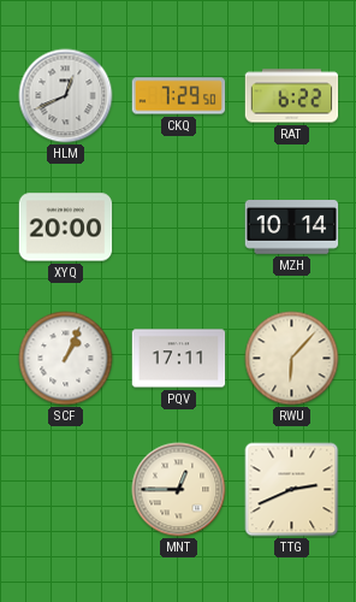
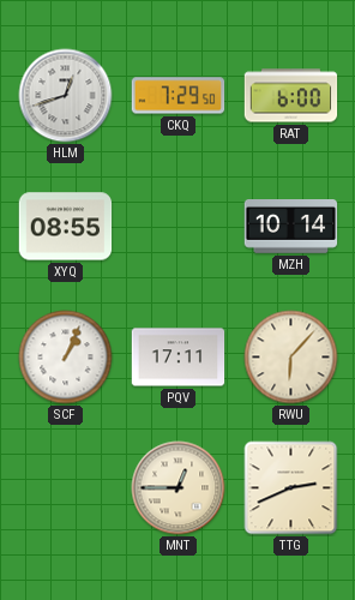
HLM: 12:41 -> 12:42 (66, 96)
RAT: 6:22 -> 6:00 (291, 96)
XYQ: 20:00 -> 08:55 (66, 227)
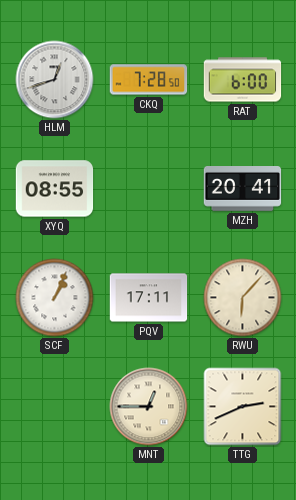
CKQ: 7:29 -> 7:28 (149, 80)
MZH: 10:14 -> 20:41 (243, 189)
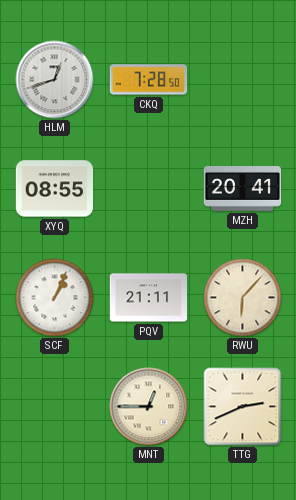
RAT: 6:00 -> none (243, 80)
PQV: 17:11 -> 21:11 (149, 298)
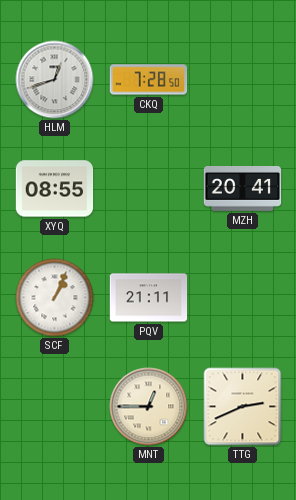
RWU: 6:07 -> none (243, 298)
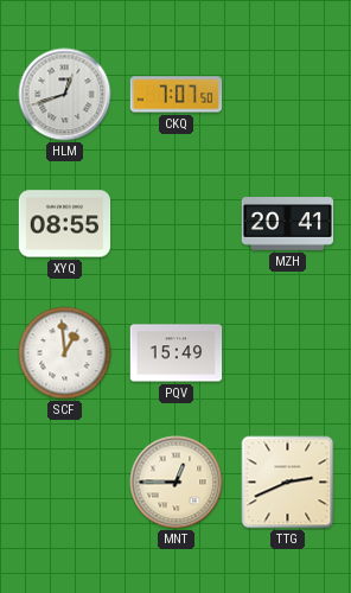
CKQ: 7:28 -> 7:07 (177, 95)
SCF: 1:04 -> 12:59 (65, 353)
PQV: 21:11 -> 15:49 (177, 353)
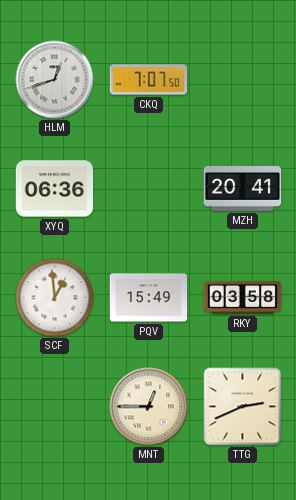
XYQ: 08:55 -> 06:36 (55, 189)
RKY: none -> 03:58 (243, 297)
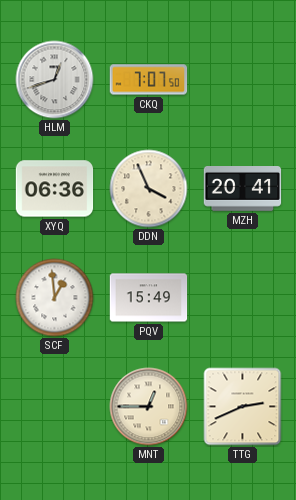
DDN: none -> 3:56 (149, 189)
RKY: 03:58 -> none (243, 297)
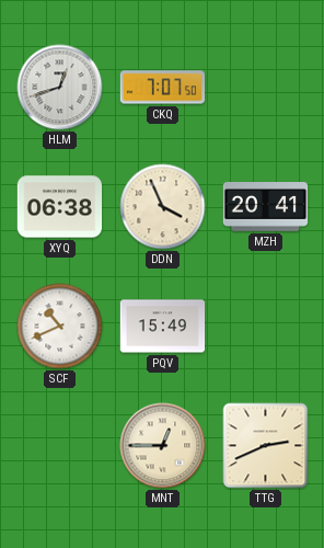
XYQ: 06:36 -> 06:38 (60, 207)
SCF: 12:59 -> 10:41 (60, 327)
